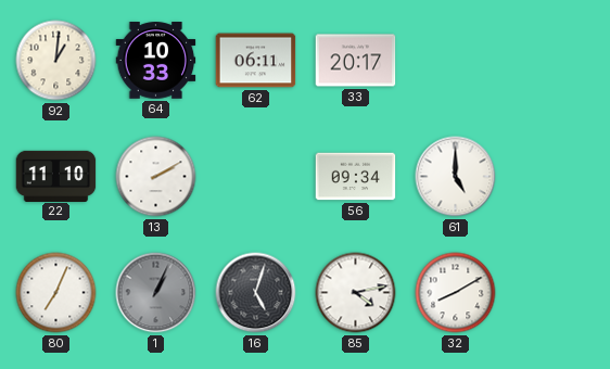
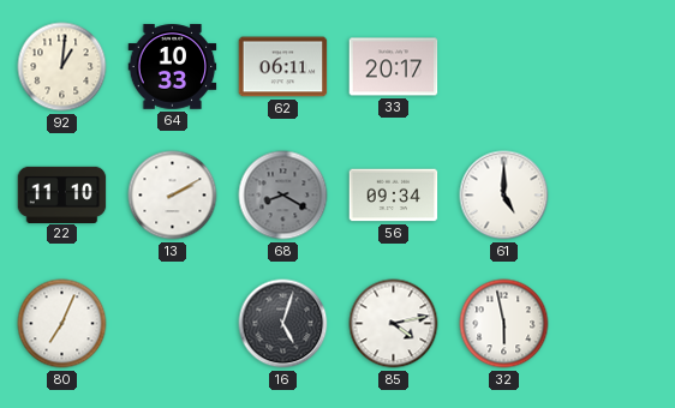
68: none -> 8:20 (283, 196)
1: 1:04 -> none (156, 293)
32: 8:10 -> 5:58 (504, 324)
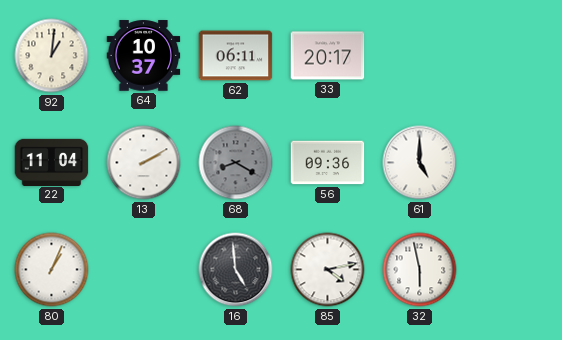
64: 10:33 -> 10:37 (144, 56)
22: 11:10 -> 11:04 (52, 162)
56: 09:34 -> 09:36 (328, 163)
80: 7:04 -> 1:04 (52, 270)
16: 5:03 -> 4:59 (236, 270)
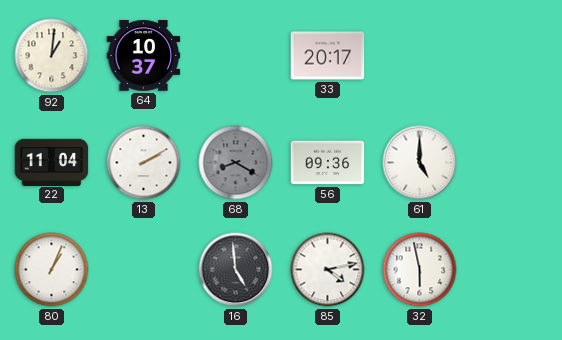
62: 06:11 -> none (236, 56)
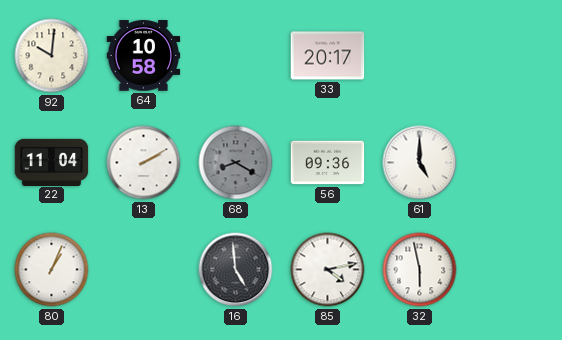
92: 1:01 -> 10:01 (52, 56)
64: 10:37 -> 10:58 (144, 56)
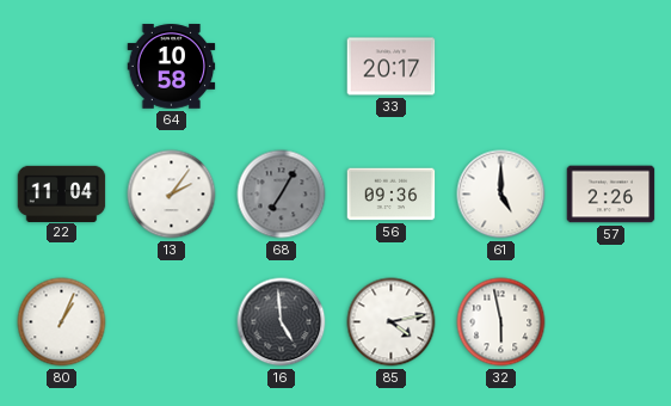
92: 10:01 -> none (52, 56)
13: 2:10 -> 2:06 (172, 195)
68: 8:20 -> 7:05 (282, 195)
57: none -> 2:26 (611, 195)
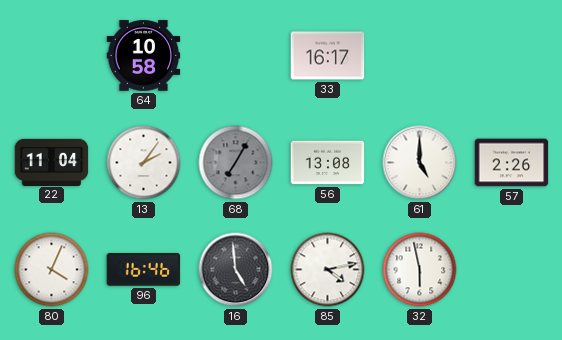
33: 20:17 -> 16:17 (328, 56)
56: 09:36 -> 13:08 (328, 163)
80: 1:04 -> 4:04 (52, 270)
96: none -> 16:46 (144, 270)
